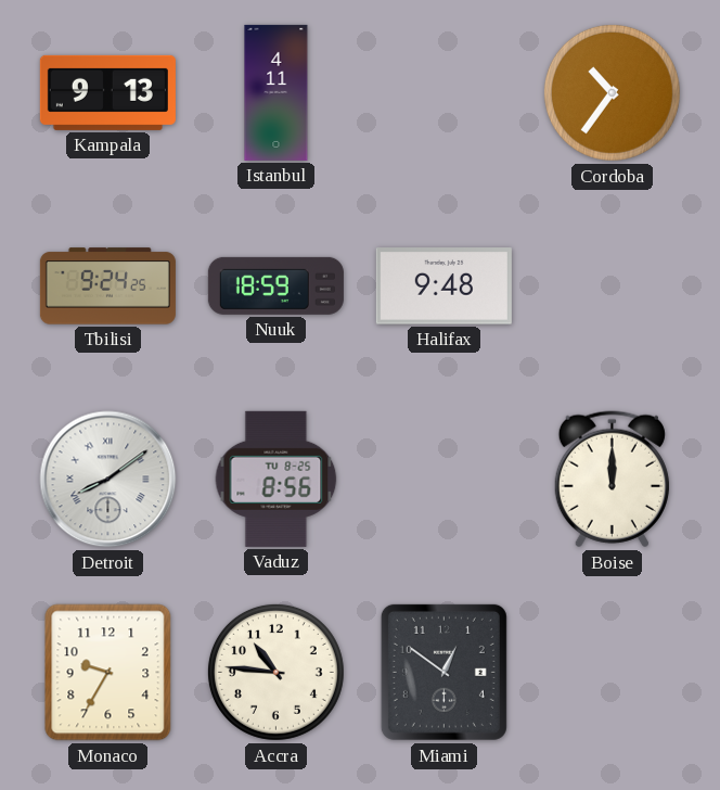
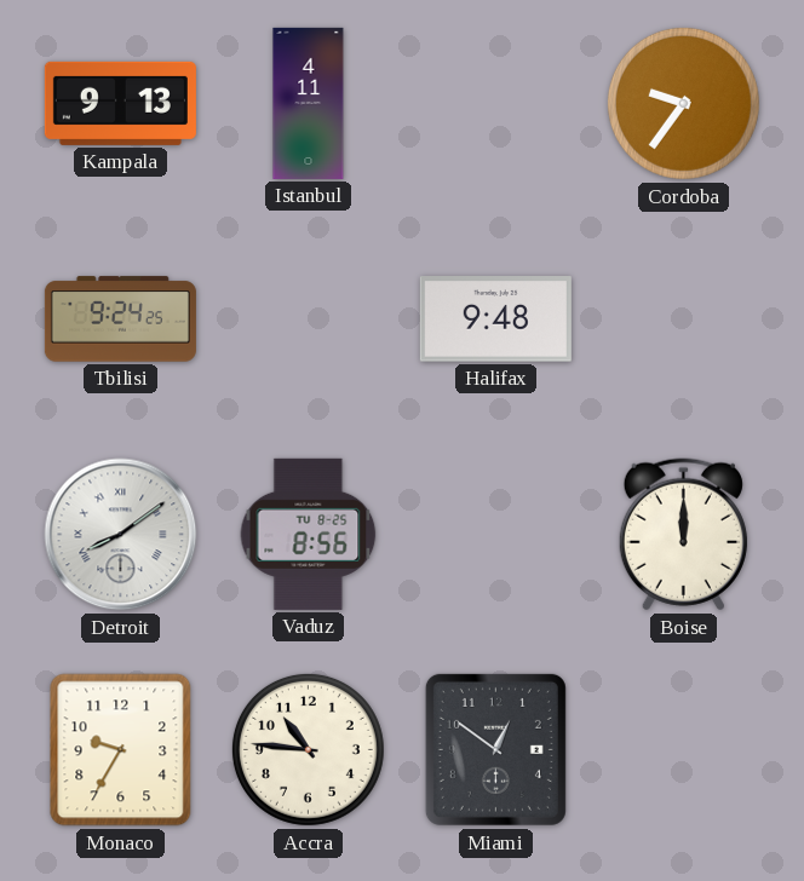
Cordoba: 10:36 -> 9:36 (683, 103)
Nuuk: 18:59 -> none (275, 285)
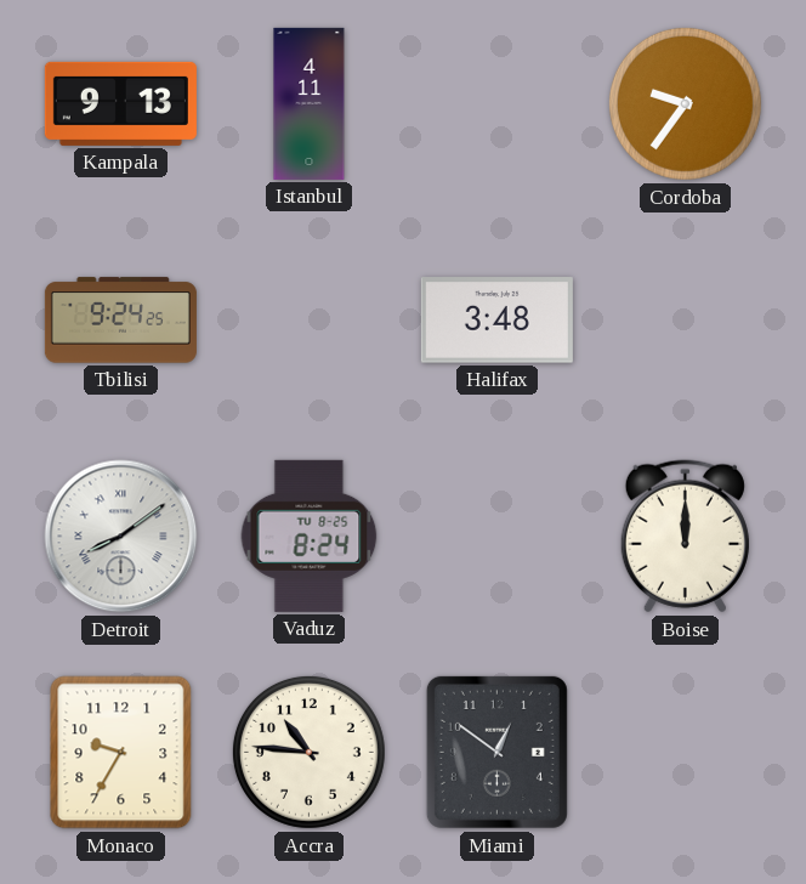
Halifax: 9:48 -> 3:48 (496, 321)
Vaduz: 8:56 -> 8:24 (310, 535)
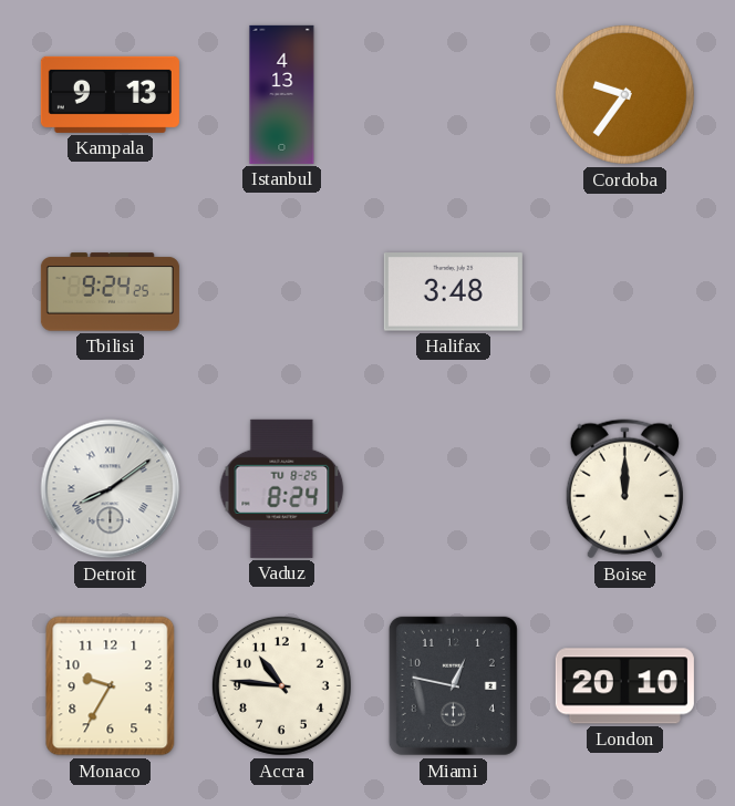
Istanbul: 4:11 -> 4:13 (282, 94)
Miami: 12:51 -> 12:47 (453, 685)
London: none -> 20:10 (624, 686)
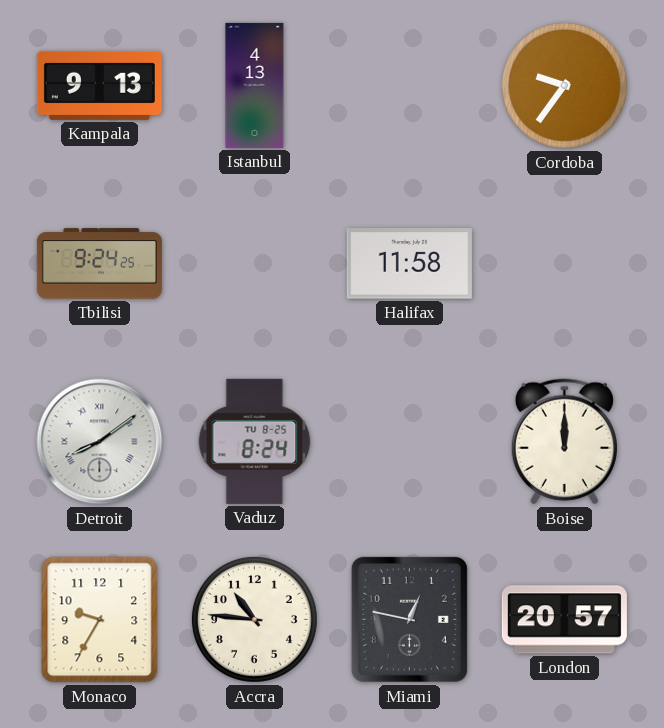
Halifax: 3:48 -> 11:58 (409, 264)
London: 20:10 -> 20:57 (564, 620)
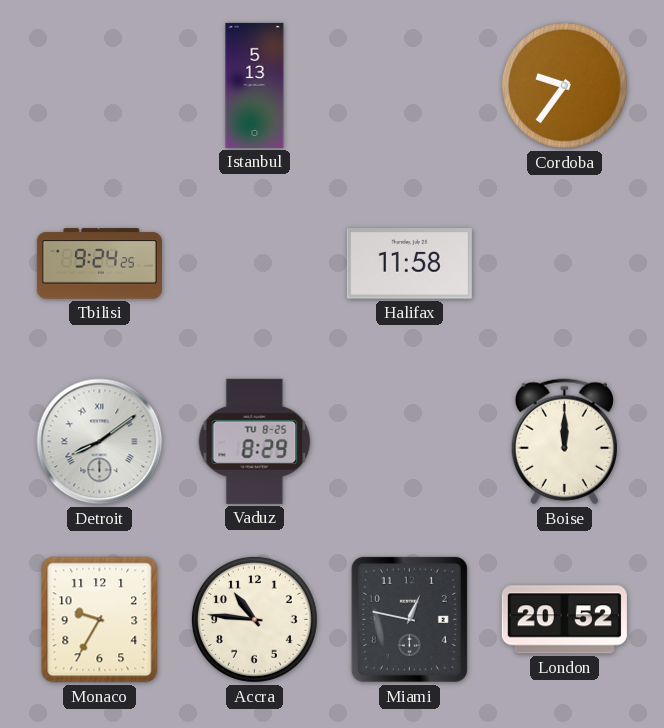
Kampala: 9:13 -> none (99, 85)
Istanbul: 4:13 -> 5:13 (255, 85)
Vaduz: 8:24 -> 8:29 (255, 441)
London: 20:57 -> 20:52 (564, 620)
